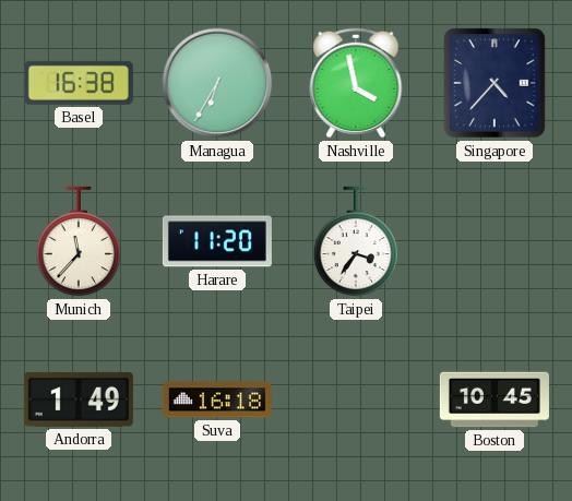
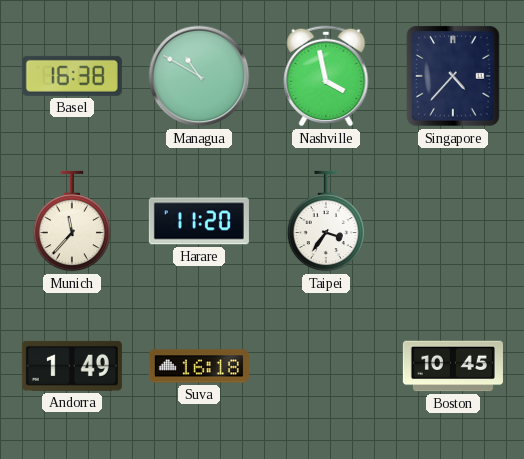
Managua: 6:35 -> 10:50 (199, 76)
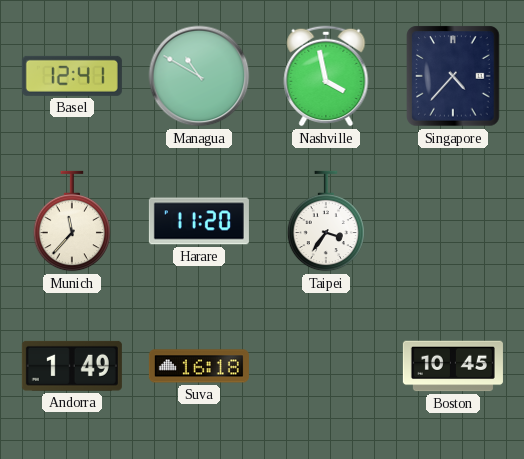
Basel: 16:38 -> 12:41 (72, 76)
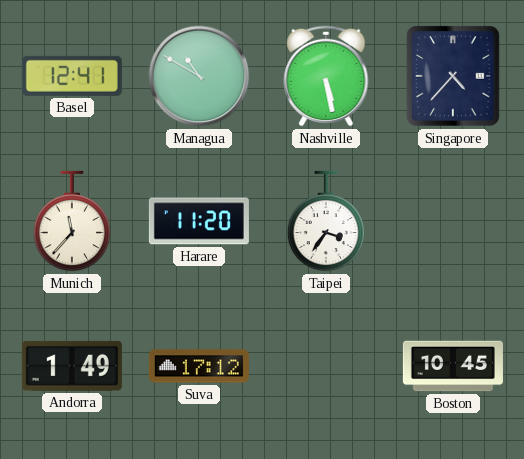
Nashville: 3:58 -> 5:28 (326, 76)
Suva: 16:18 -> 17:12 (199, 366)
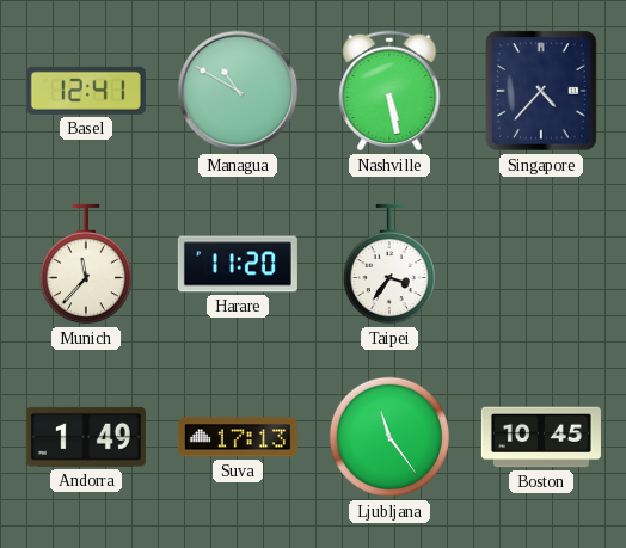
Suva: 17:12 -> 17:13 (238, 437)
Ljubljana: none -> 11:24 (389, 437)
